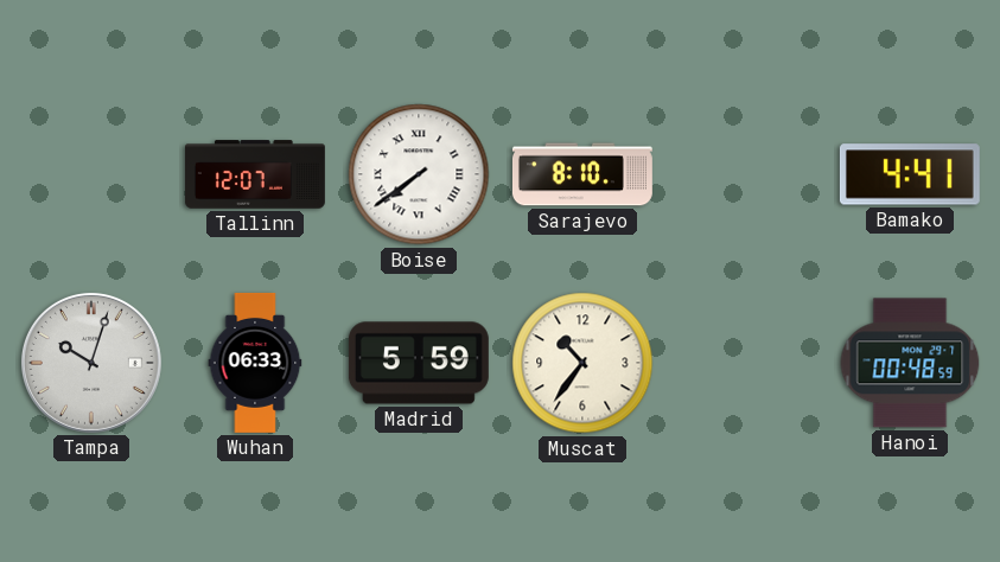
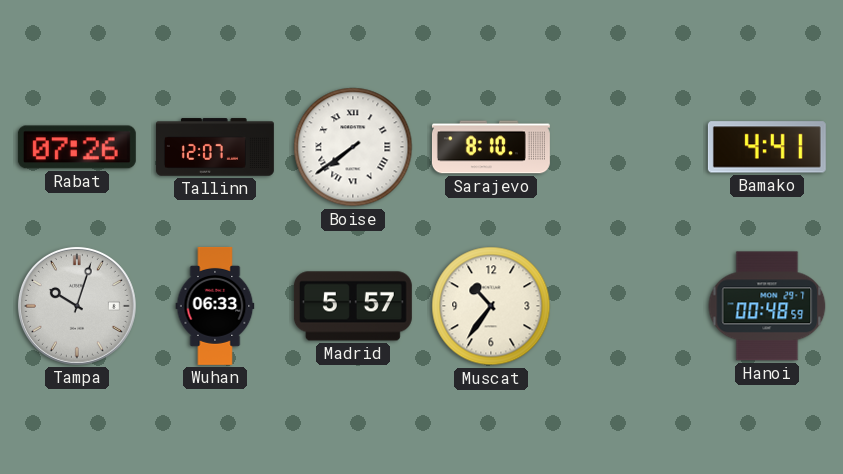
Rabat: none -> 07:26 (77, 147)
Madrid: 5:59 -> 5:57 (353, 306)
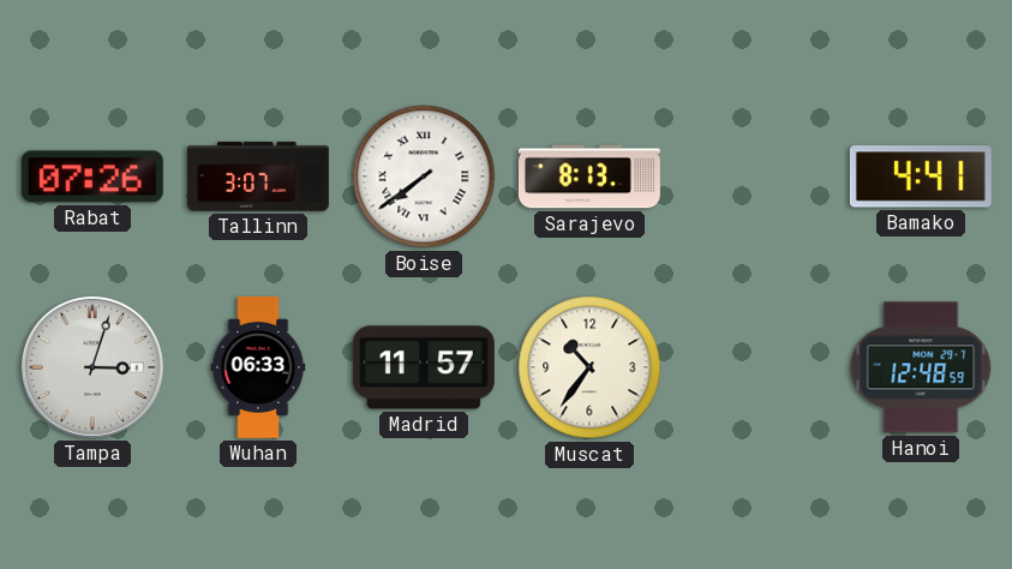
Tallinn: 12:07 -> 3:07 (258, 176)
Sarajevo: 8:10 -> 8:13 (589, 176)
Tampa: 10:03 -> 3:03 (92, 367)
Madrid: 5:57 -> 11:57 (424, 367)
Hanoi: 00:48 -> 12:48 (921, 367)
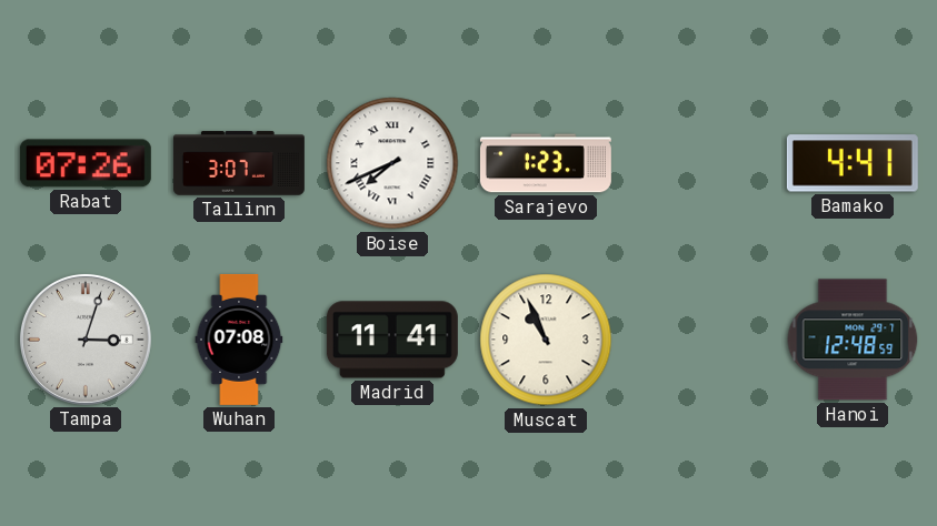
Boise: 7:39 -> 7:41 (392, 163)
Sarajevo: 8:13 -> 1:23 (546, 163)
Wuhan: 06:33 -> 07:08 (239, 340)
Madrid: 11:57 -> 11:41 (392, 340)
Muscat: 10:36 -> 10:56 (546, 340)
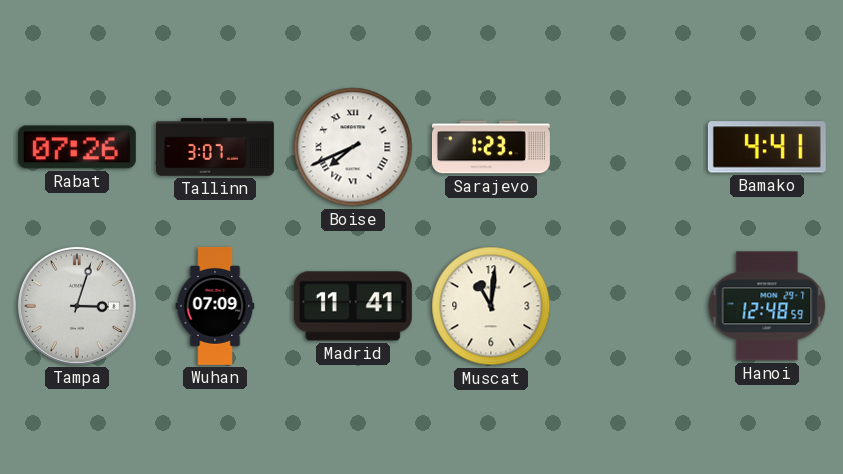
Wuhan: 07:08 -> 07:09 (215, 306)
Muscat: 10:56 -> 11:01 (491, 306)
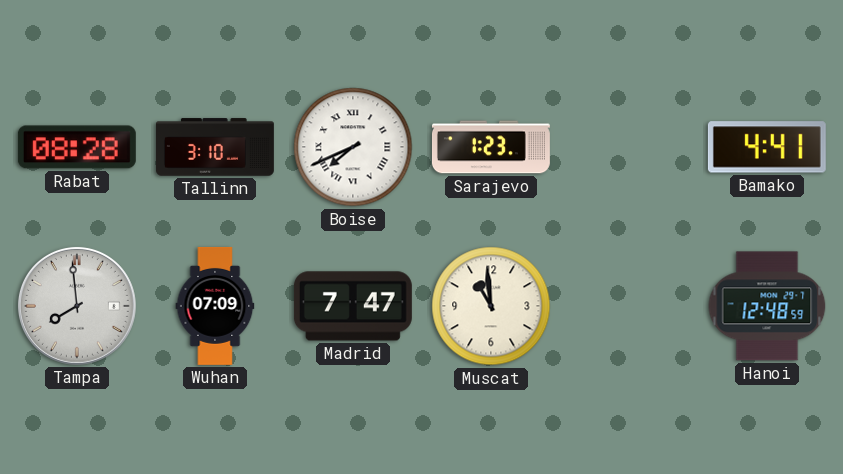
Rabat: 07:26 -> 08:28 (77, 147)
Tallinn: 3:07 -> 3:10 (215, 147)
Tampa: 3:03 -> 7:59 (77, 306)
Madrid: 11:41 -> 7:47 (353, 306)
Muscat: 11:01 -> 10:59 (491, 306)
